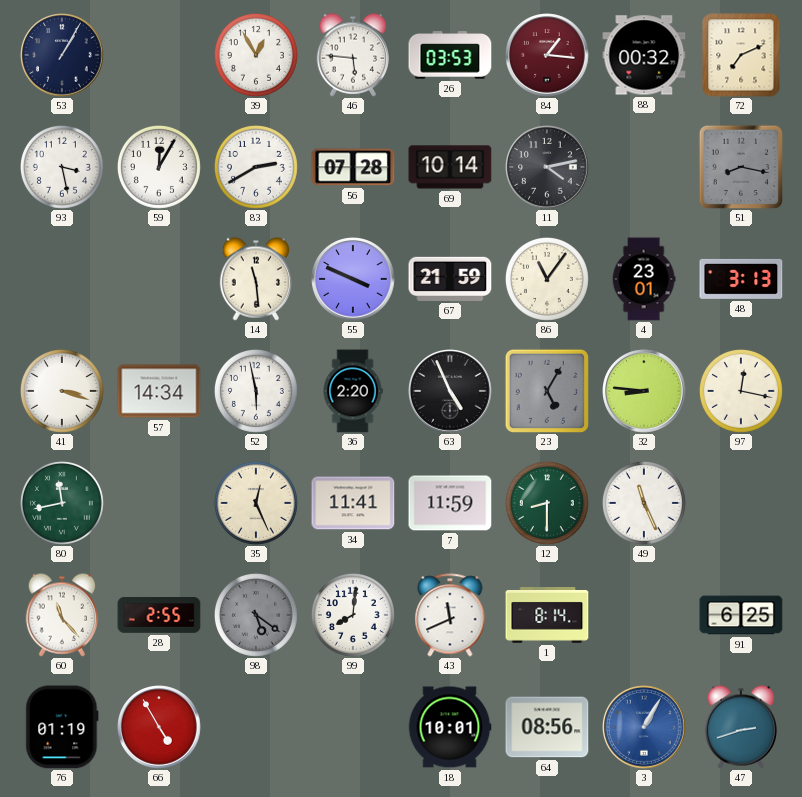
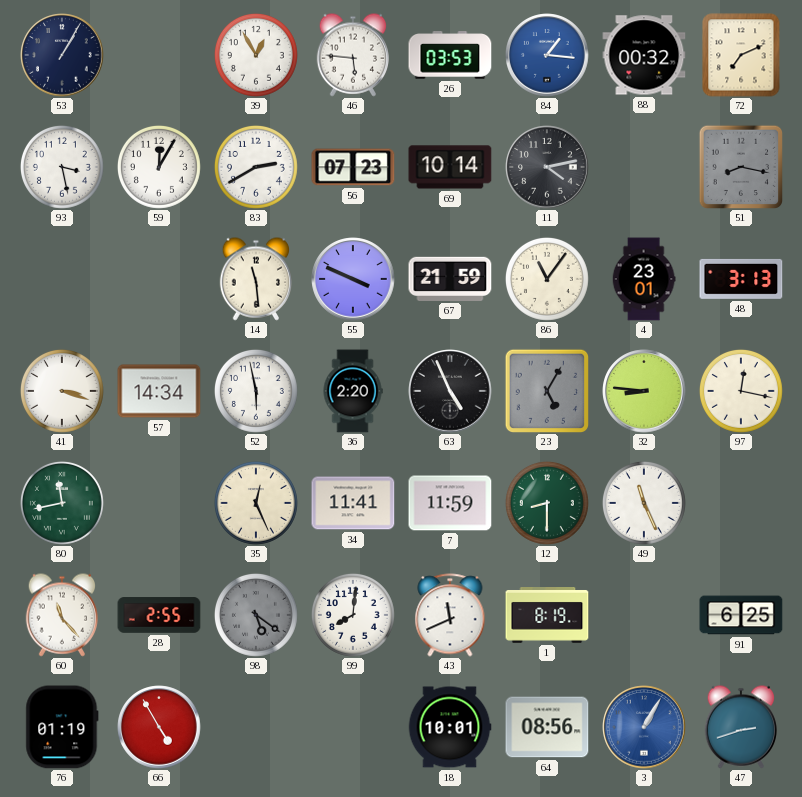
84 dial: burgundy -> blue (547, 55)
56: 07:28 -> 07:23 (353, 167)
1: 8:14 -> 8:19 (547, 616)
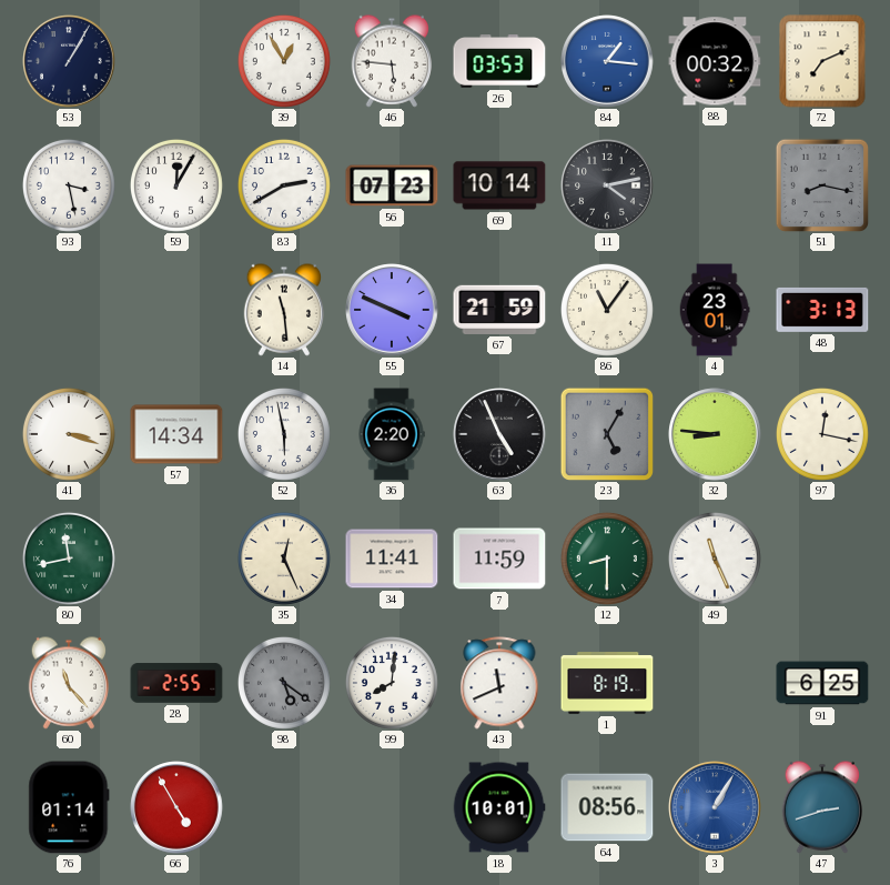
76: 01:19 -> 01:14 (69, 807)
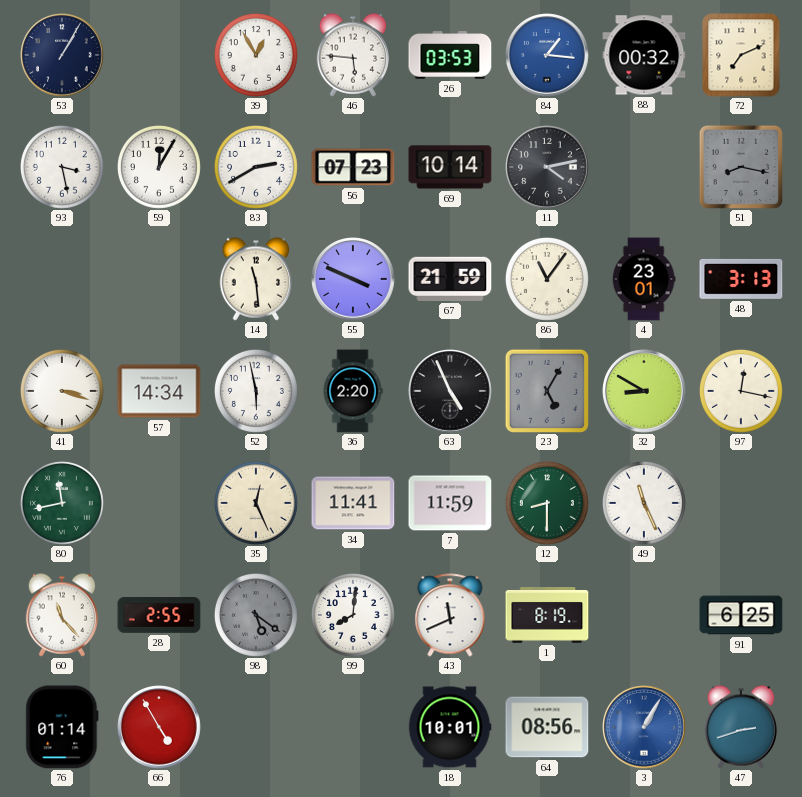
32: 8:46 -> 8:50 (644, 391)
